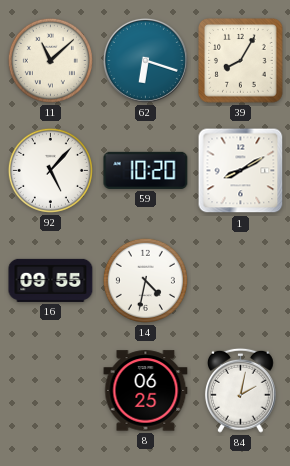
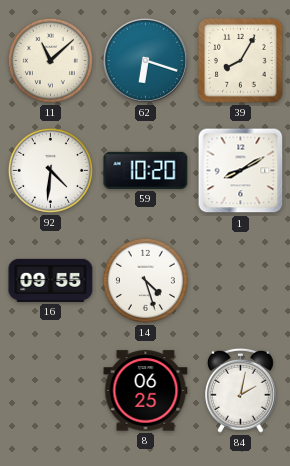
92: 5:07 -> 4:31 (50, 170)
14: 4:32 -> 4:27 (145, 280)
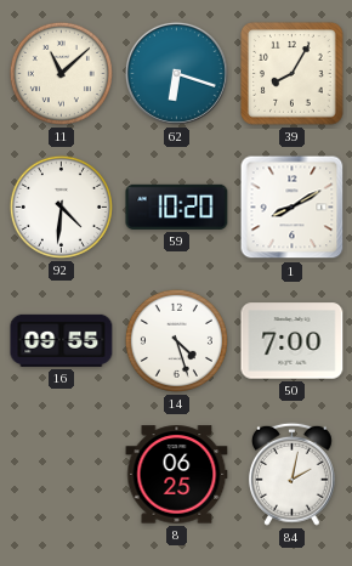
50: none -> 7:00 (293, 341)
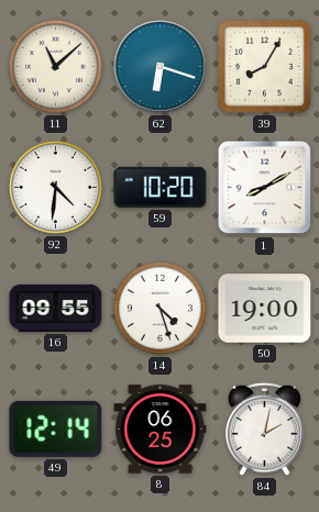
50: 7:00 -> 19:00 (265, 309)
49: none -> 12:14 (56, 428)
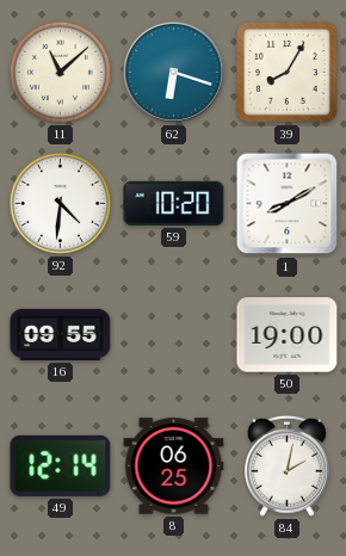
14: 4:27 -> none (159, 308)
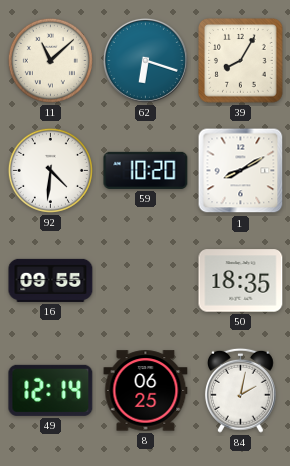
50: 19:00 -> 18:35 (241, 281)
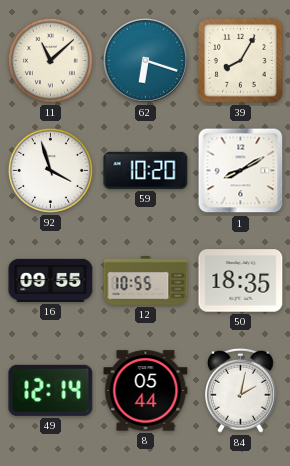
92: 4:31 -> 3:57 (50, 170)
12: none -> 10:55 (146, 281)
8: 06:25 -> 05:44 (146, 391)
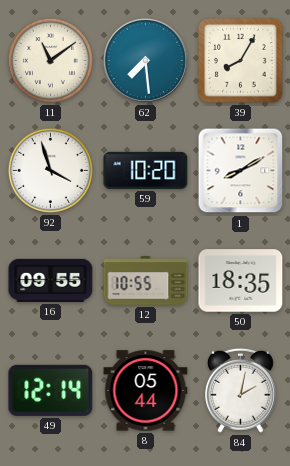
11: 11:08 -> 11:09 (50, 60)
62: 6:18 -> 7:29 (145, 60)
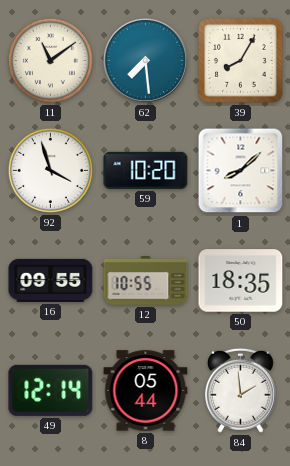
1: 8:10 -> 8:08 (241, 171)
84: 2:02 -> 1:59 (240, 390)
